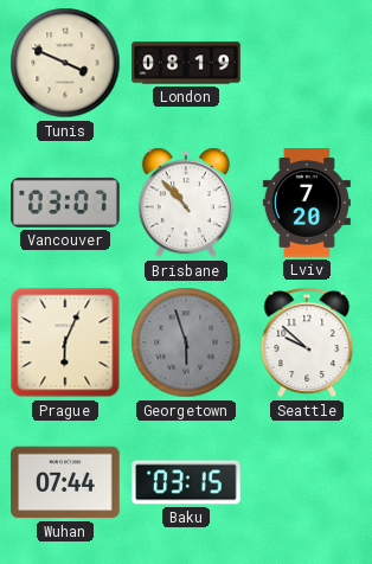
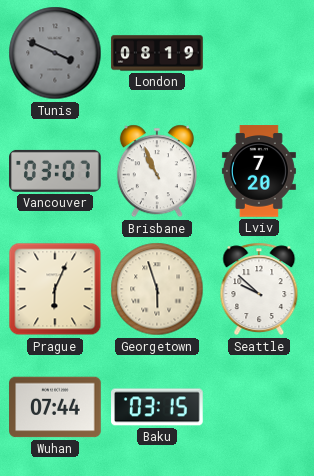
Tunis dial: cream -> grey (55, 53)
Brisbane: 10:53 -> 10:56 (157, 171)
Georgetown dial: grey -> cream (157, 289)
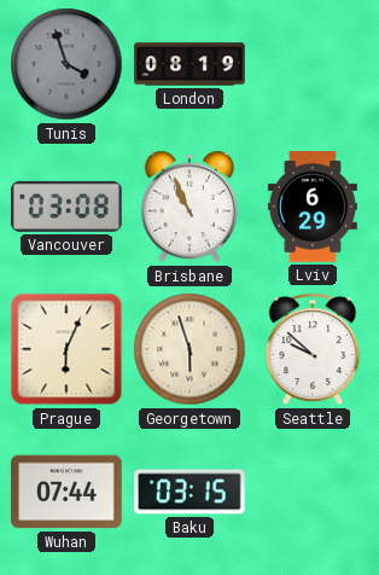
Tunis: 3:49 -> 3:57 (66, 64)
Vancouver: 03:07 -> 03:08 (68, 207)
Lviv: 7:20 -> 6:29 (313, 207)
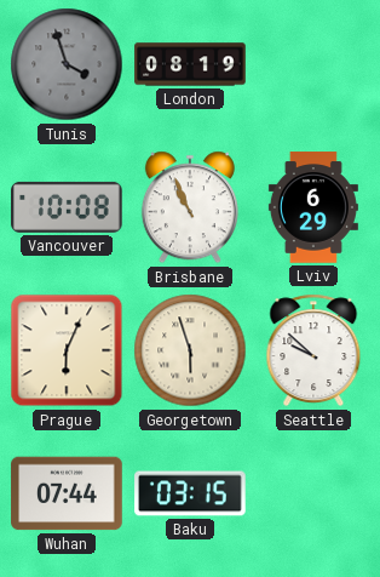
Vancouver: 03:08 -> 10:08 (68, 207)
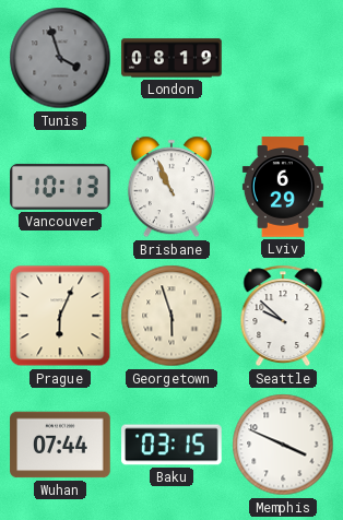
Vancouver: 10:08 -> 10:13 (61, 187)
Memphis: none -> 3:49 (283, 445)
